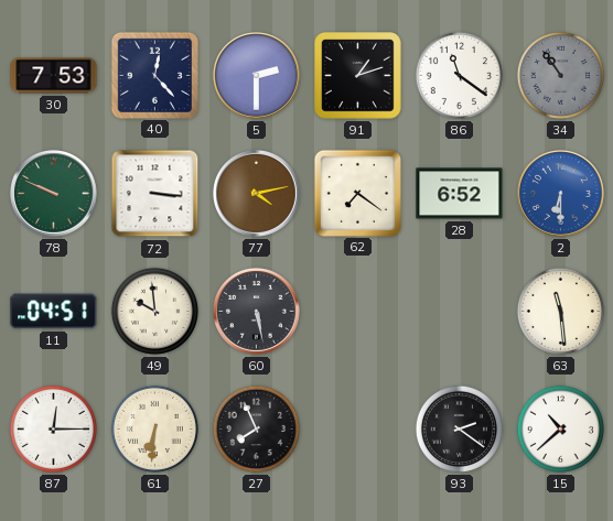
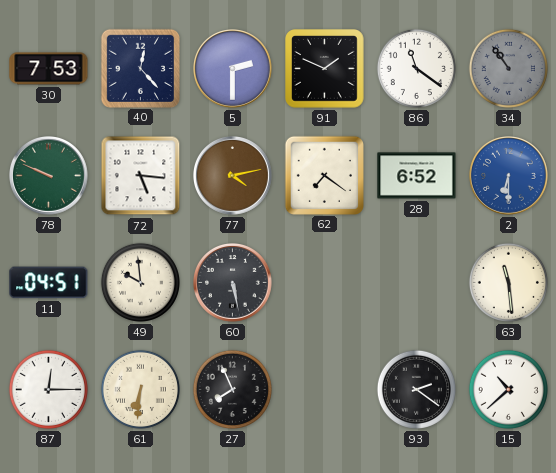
91: 1:12 -> 1:49 (325, 69)
72: 3:16 -> 5:16 (141, 176)
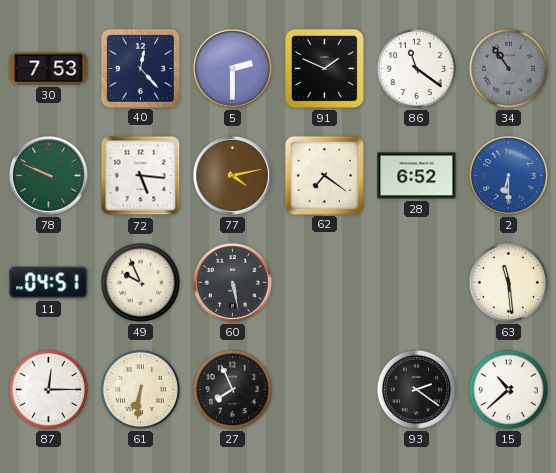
49: 9:59 -> 9:56 (140, 282)
